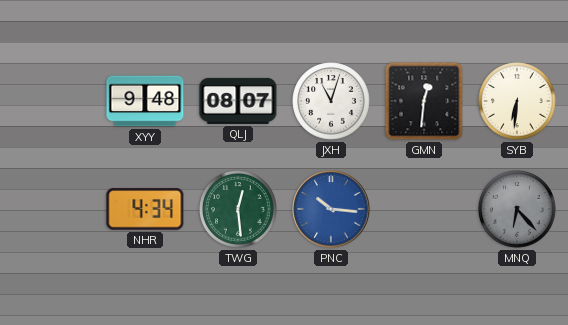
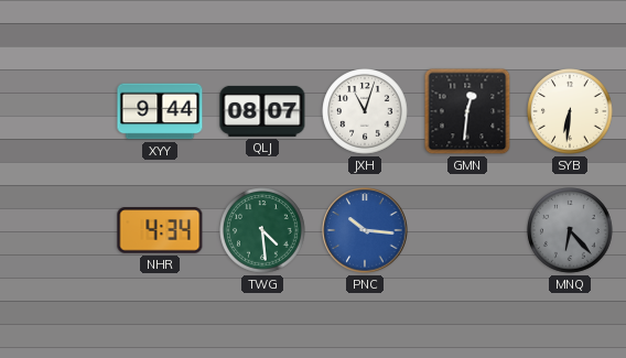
XYY: 9:48 -> 9:44 (160, 111)
TWG: 12:29 -> 4:29 (262, 230)
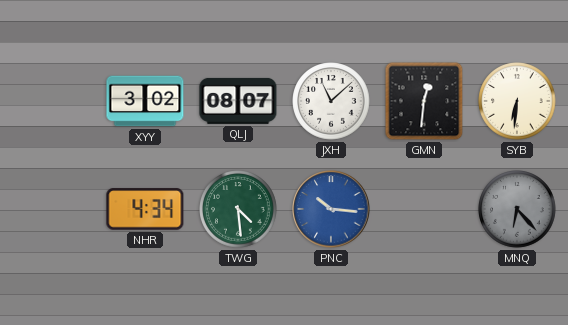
XYY: 9:44 -> 3:02 (145, 101)
JXH: 11:03 -> 11:08 (331, 101)
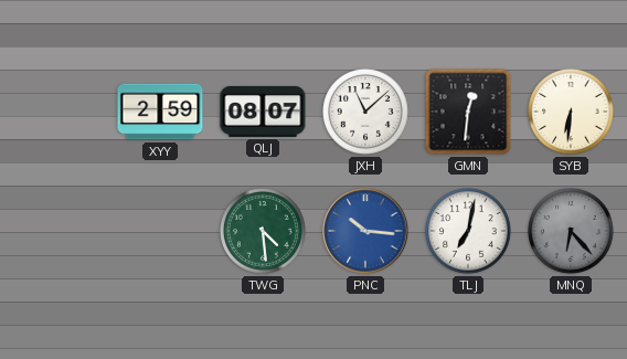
XYY: 3:02 -> 2:59 (160, 112)
NHR: 4:34 -> none (145, 209)
TLJ: none -> 7:02 (468, 231)
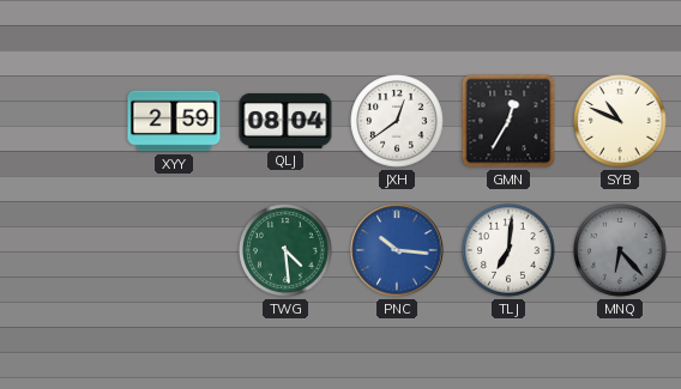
QLJ: 08:07 -> 08:04 (285, 121)
JXH: 11:08 -> 12:39 (397, 121)
GMN: 12:31 -> 12:35 (508, 121)
SYB: 6:31 -> 10:49 (620, 121)
TLJ: 7:02 -> 7:01 (508, 250)
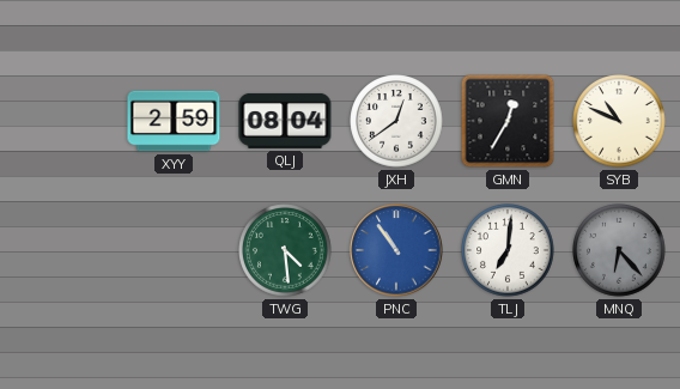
PNC: 10:16 -> 10:54 (396, 250)
